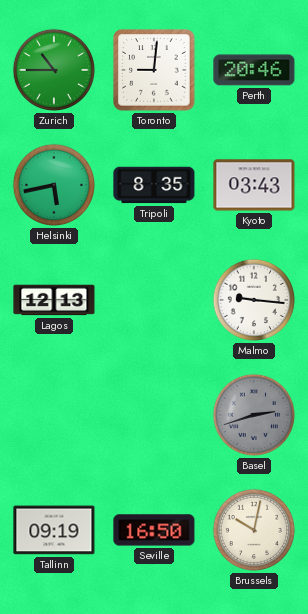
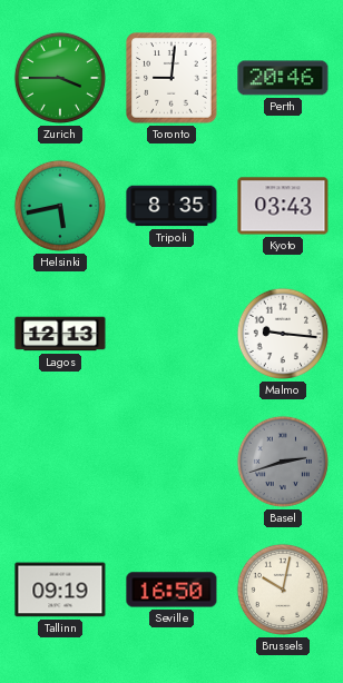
Zurich: 10:45 -> 3:45 (60, 78)
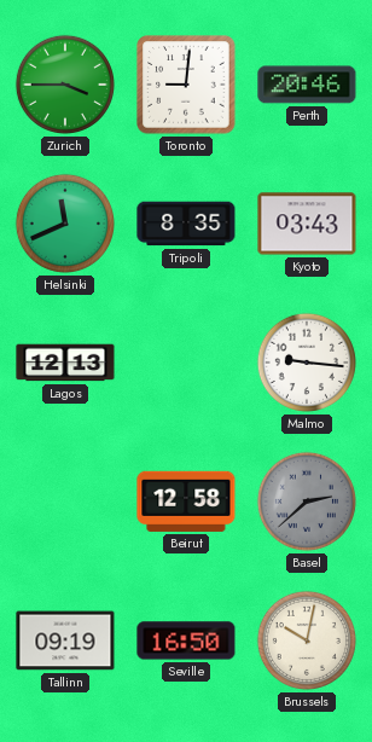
Helsinki: 5:43 -> 11:41 (65, 224)
Beirut: none -> 12:58 (186, 502)
Basel: 2:42 -> 2:38 (307, 502)
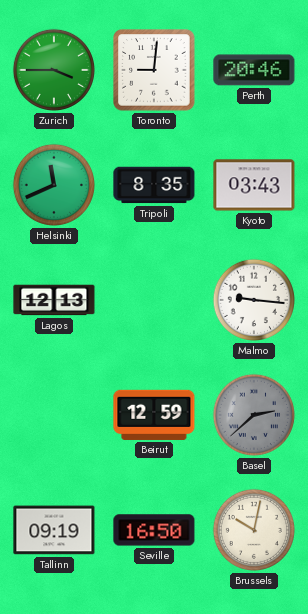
Beirut: 12:58 -> 12:59 (154, 415)
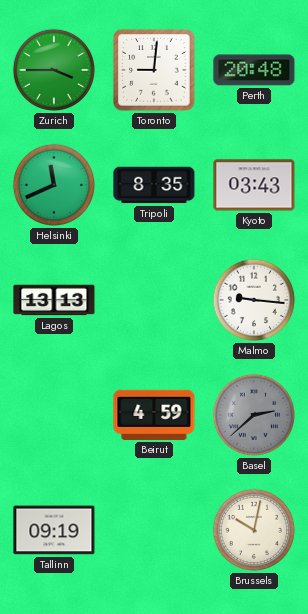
Perth: 20:46 -> 20:48 (254, 70)
Lagos: 12:13 -> 13:13 (54, 300)
Beirut: 12:59 -> 4:59 (154, 415)
Seville: 16:50 -> none (154, 530)
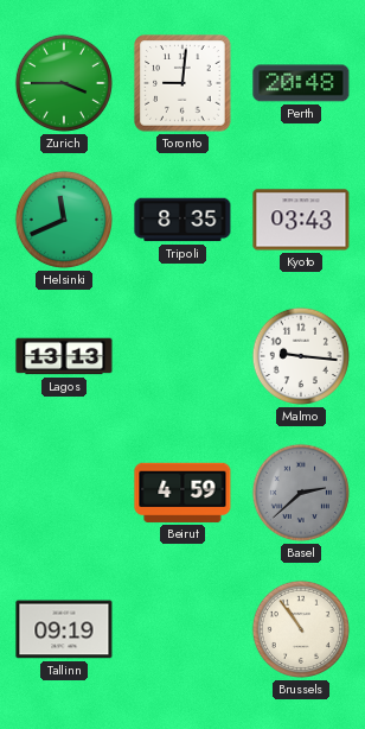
Brussels: 10:02 -> 10:54 (301, 629)
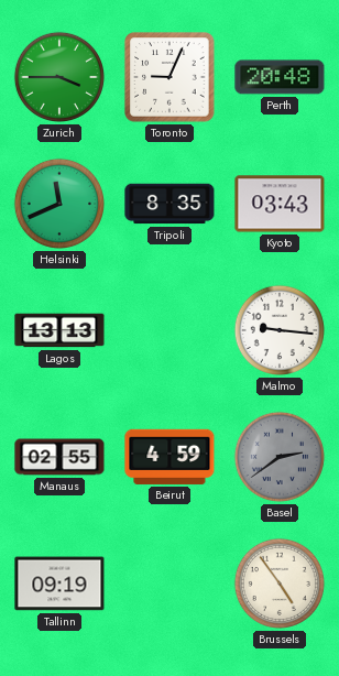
Toronto: 9:01 -> 9:04 (169, 77)
Manaus: none -> 02:55 (59, 457)
Basel: 2:38 -> 2:39 (280, 457)
Brussels: 10:54 -> 4:54 (280, 584)
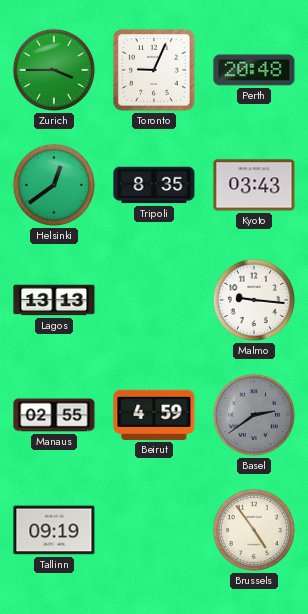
Helsinki: 11:41 -> 12:39 (54, 185)
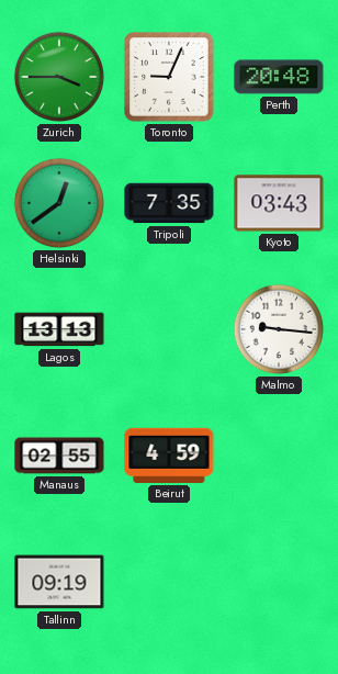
Tripoli: 8:35 -> 7:35 (169, 203)
Basel: 2:39 -> none (254, 415)
Brussels: 4:54 -> none (254, 530)
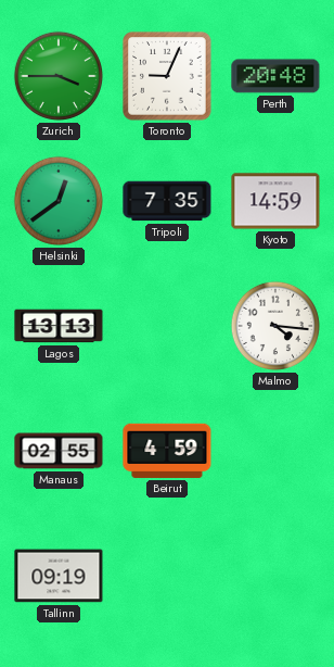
Kyoto: 03:43 -> 14:59 (275, 201)
Malmo: 9:16 -> 4:16 (275, 326)
